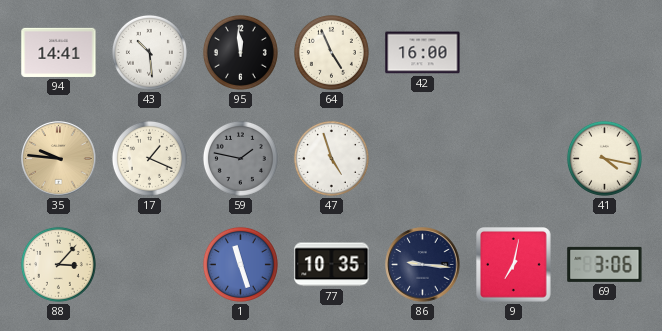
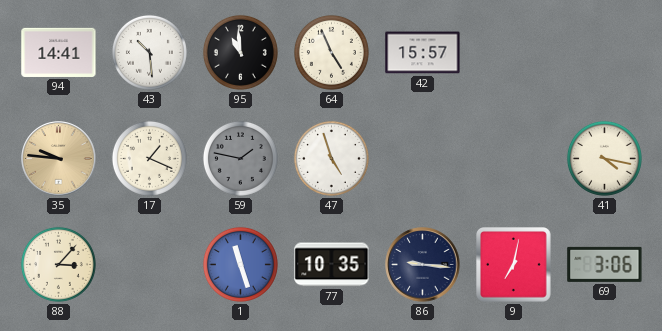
95: 11:59 -> 10:59 (240, 52)
42: 16:00 -> 15:57 (423, 53)
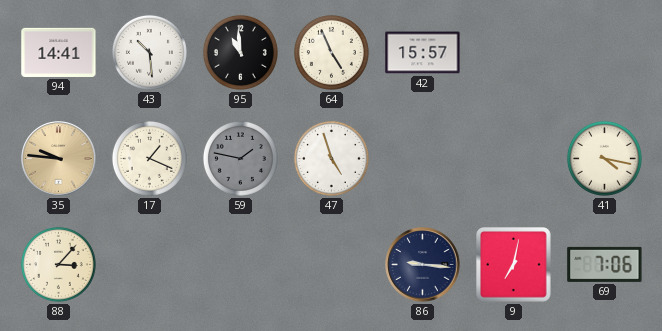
1: 11:27 -> none (240, 264)
77: 10:35 -> none (332, 265)
69: 3:06 -> 7:06 (605, 264)
